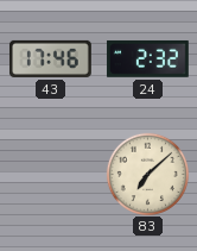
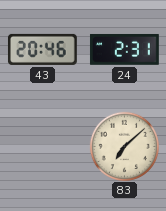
43: 17:46 -> 20:46 (42, 49)
24: 2:32 -> 2:31 (124, 49)
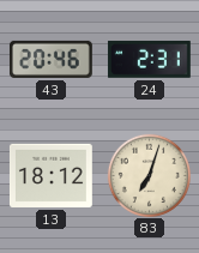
13: none -> 18:12 (52, 175)
83: 7:08 -> 7:03 (149, 175)
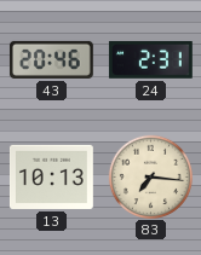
13: 18:12 -> 10:13 (52, 176)
83: 7:03 -> 7:16 (150, 176)
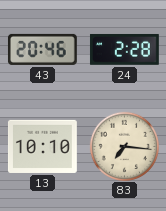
24: 2:31 -> 2:28 (124, 49)
13: 10:13 -> 10:10 (43, 146)
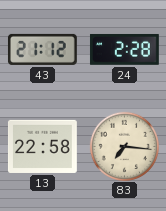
43: 20:46 -> 21:12 (42, 49)
13: 10:10 -> 22:58 (43, 146)
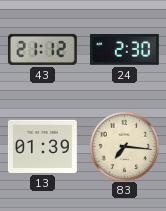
24: 2:28 -> 2:30 (124, 49)
13: 22:58 -> 01:39 (43, 146)
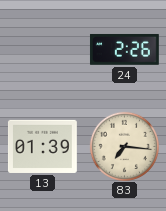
43: 21:12 -> none (42, 49)
24: 2:30 -> 2:26 (124, 49)
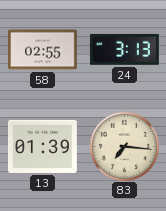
58: none -> 02:55 (43, 50)
24: 2:26 -> 3:13 (124, 49)
